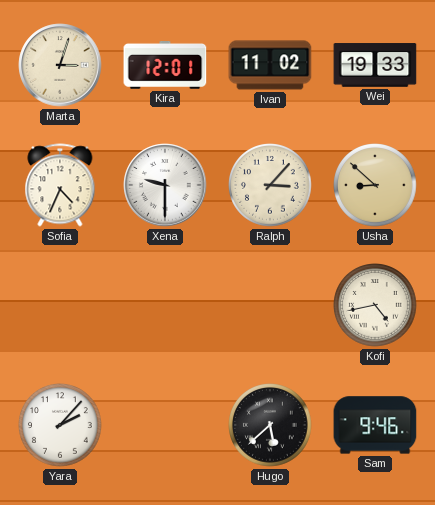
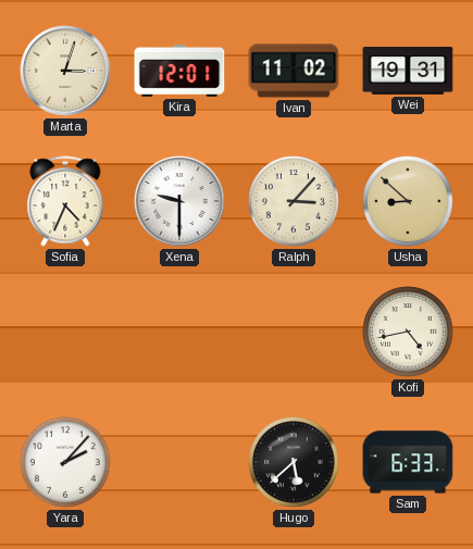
Wei: 19:33 -> 19:31 (408, 71)
Sam: 9:46 -> 6:33 (408, 462)
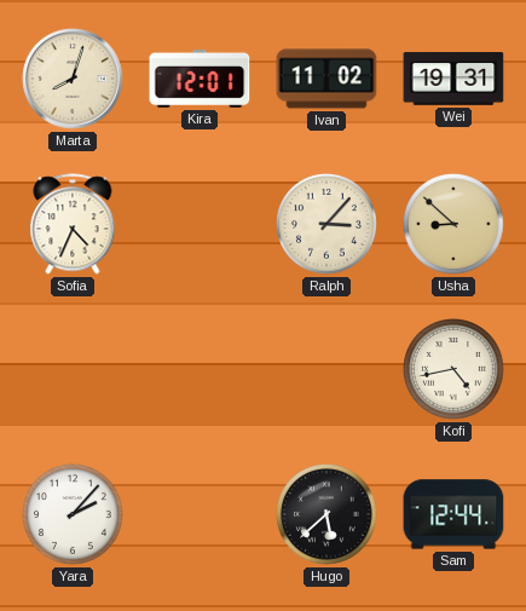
Marta: 3:03 -> 8:03 (73, 79)
Xena: 9:30 -> none (179, 201)
Sam: 6:33 -> 12:44 (453, 514)
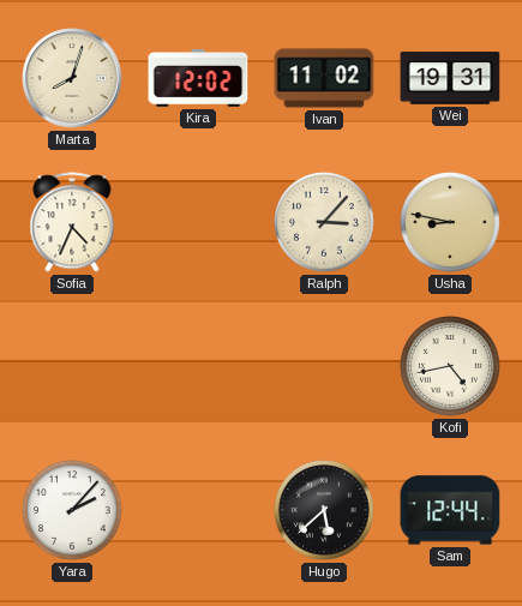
Kira: 12:01 -> 12:02 (198, 79)
Usha: 8:52 -> 8:47 (451, 223)
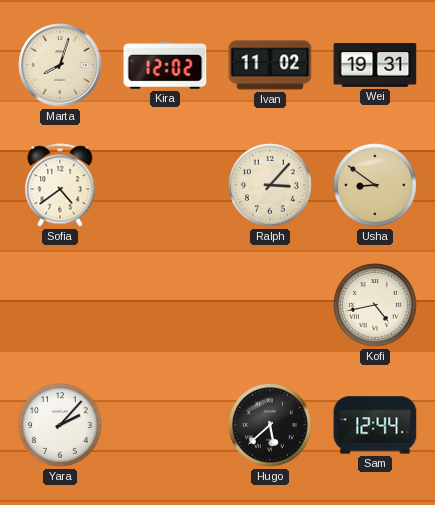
Sofia: 4:34 -> 4:39 (60, 185)
Usha: 8:47 -> 8:51 (376, 186)
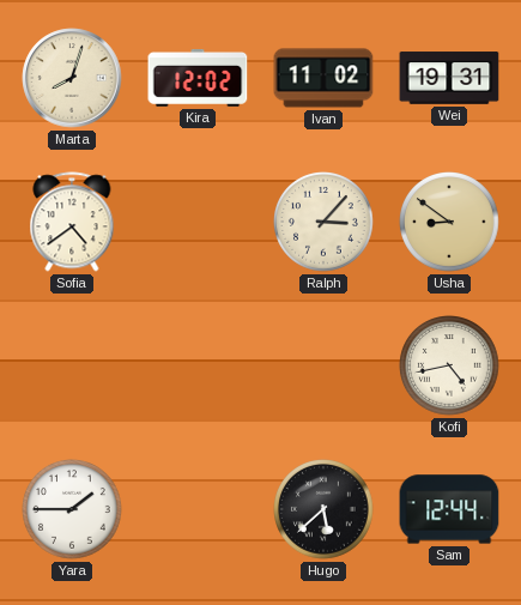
Yara: 2:07 -> 1:45 (73, 510)
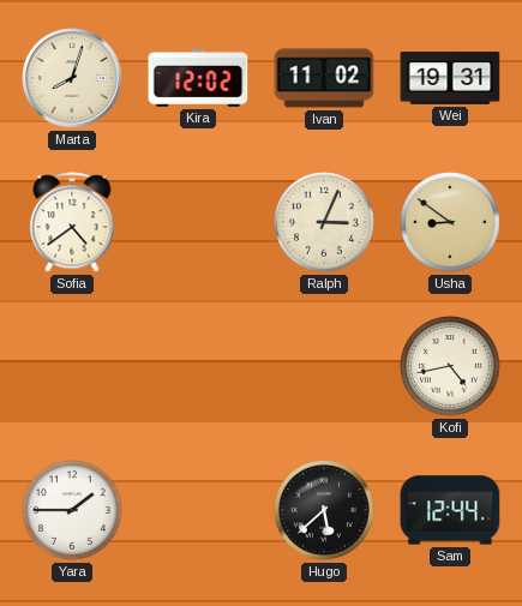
Ralph: 3:07 -> 3:04 (325, 223)
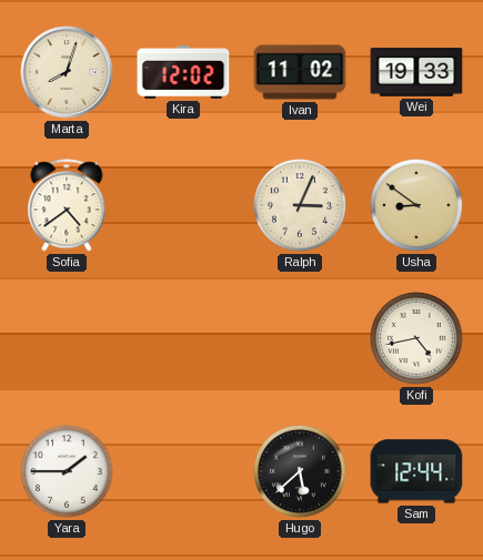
Wei: 19:31 -> 19:33 (416, 72)
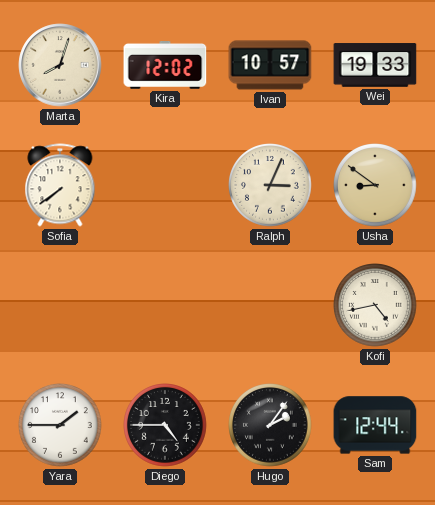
Ivan: 11:02 -> 10:57 (270, 65)
Sofia: 4:39 -> 7:39 (60, 185)
Diego: none -> 4:45 (166, 426)
Hugo: 5:38 -> 2:06 (271, 426)
